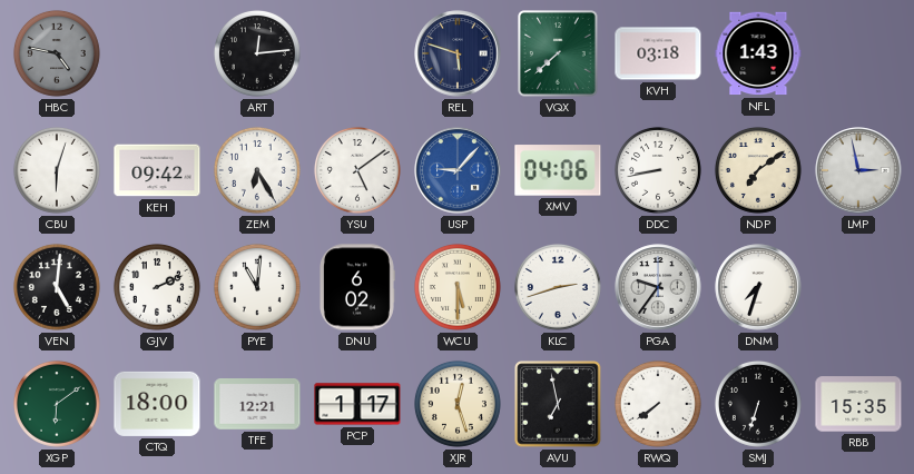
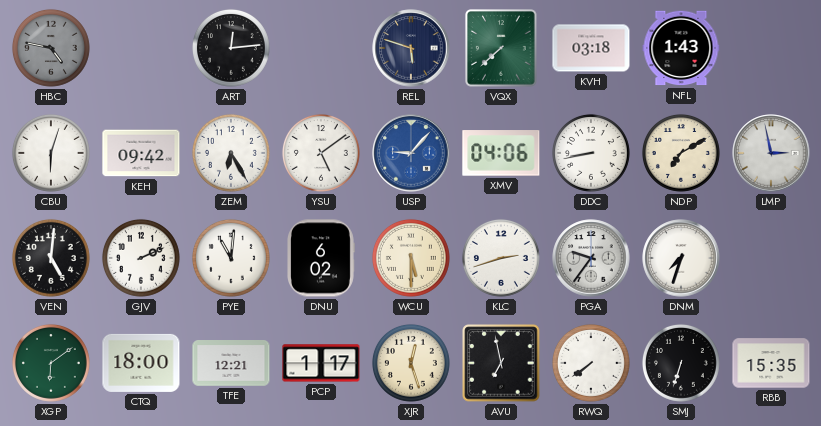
NDP: 7:09 -> 7:10 (681, 153)
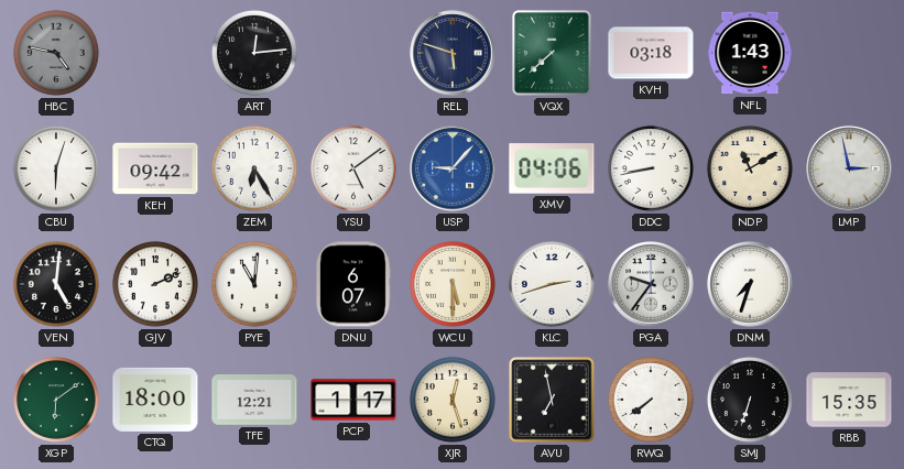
NDP: 7:10 -> 11:10 (750, 168)
DNU: 6:02 -> 6:07 (353, 284)
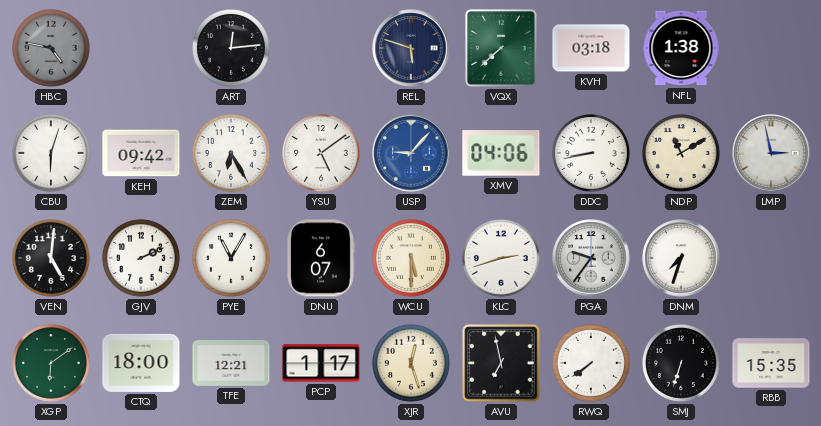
NFL: 1:43 -> 1:38 (681, 48)
PYE: 11:01 -> 11:05 (231, 258)
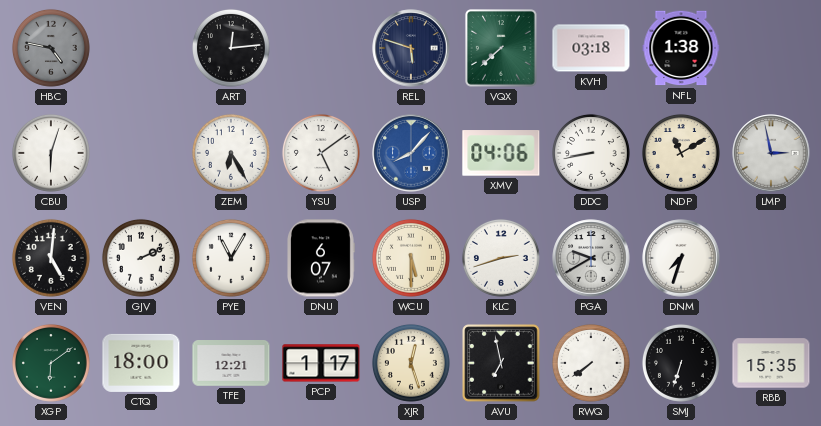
KEH: 09:42 -> none (141, 153)
USP: 9:07 -> 8:07 (411, 153)
PGA: 9:36 -> 9:40 (591, 258)
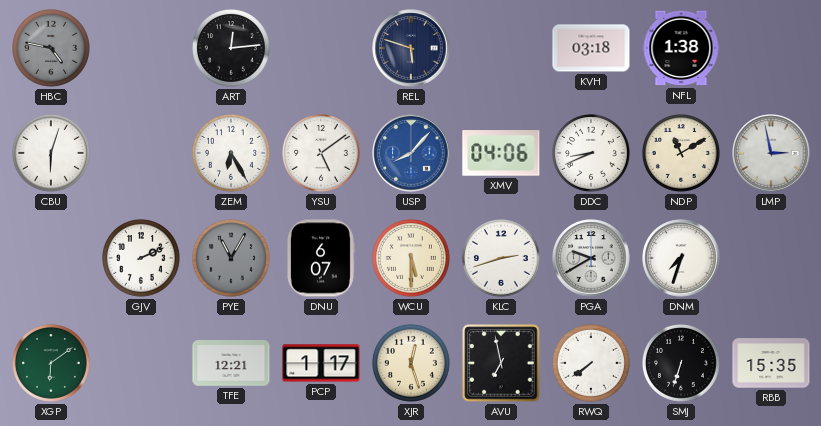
VQX: 7:38 -> none (502, 48)
DDC: 8:43 -> 8:41 (591, 153)
VEN: 5:01 -> none (51, 258)
PYE dial: white -> grey (231, 258)
CTQ: 18:00 -> none (141, 363)
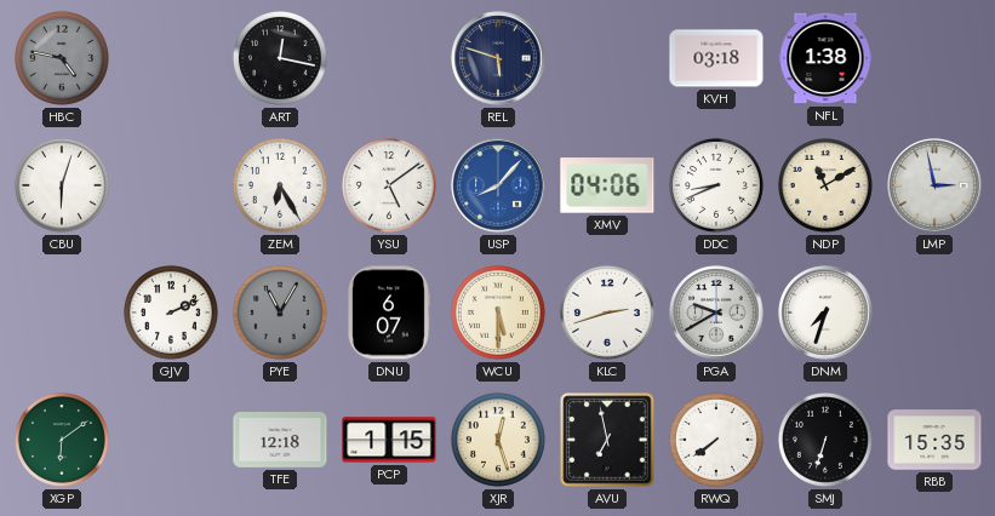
ART: 12:14 -> 12:17 (280, 58)
TFE: 12:21 -> 12:18 (280, 441)
PCP: 1:17 -> 1:15 (389, 440)
